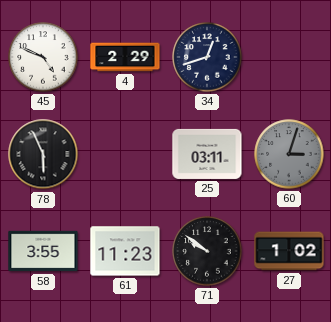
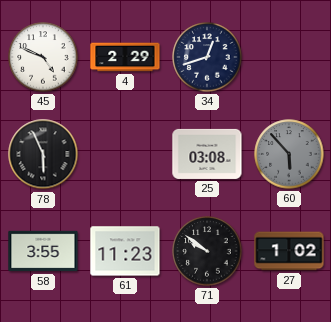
25: 03:11 -> 03:08 (207, 154)
60: 3:03 -> 5:53 (289, 154)
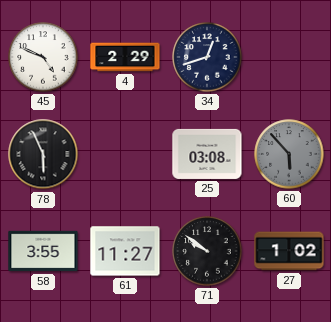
61: 11:23 -> 11:27 (125, 251)
